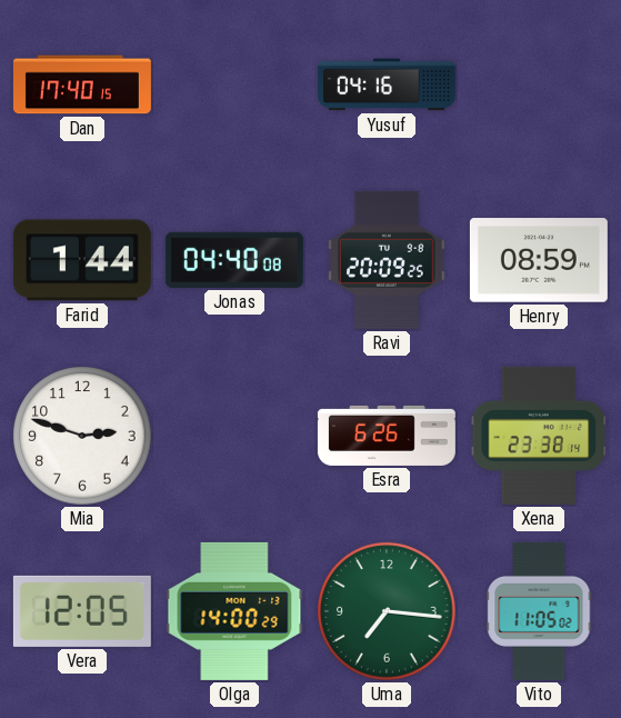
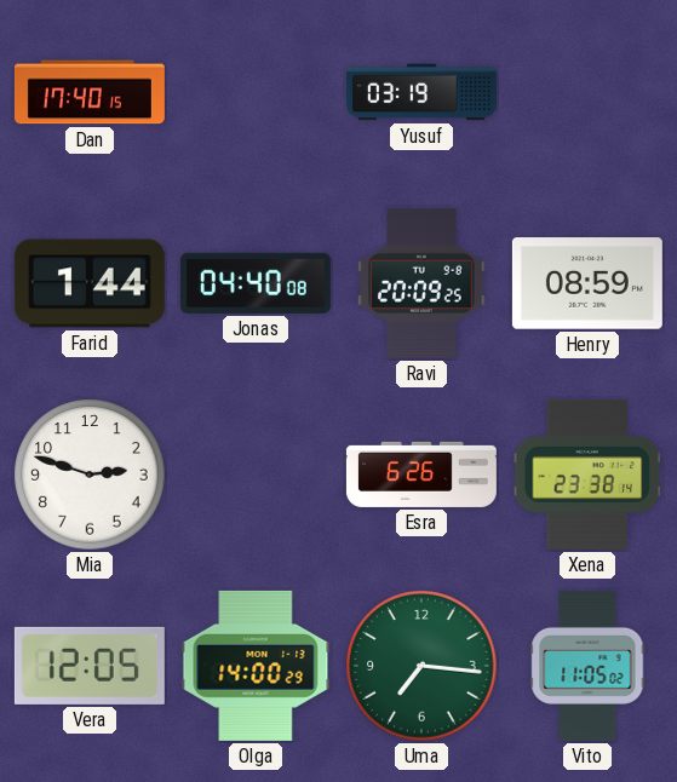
Yusuf: 04:16 -> 03:19 (421, 92)
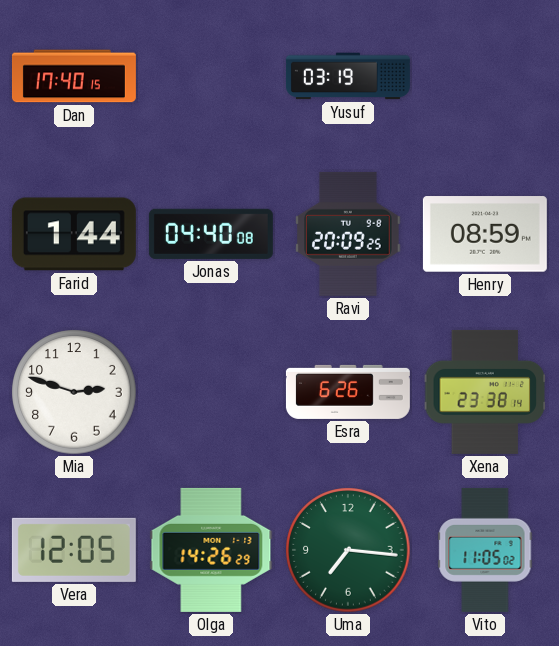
Olga: 14:00 -> 14:26 (211, 550)
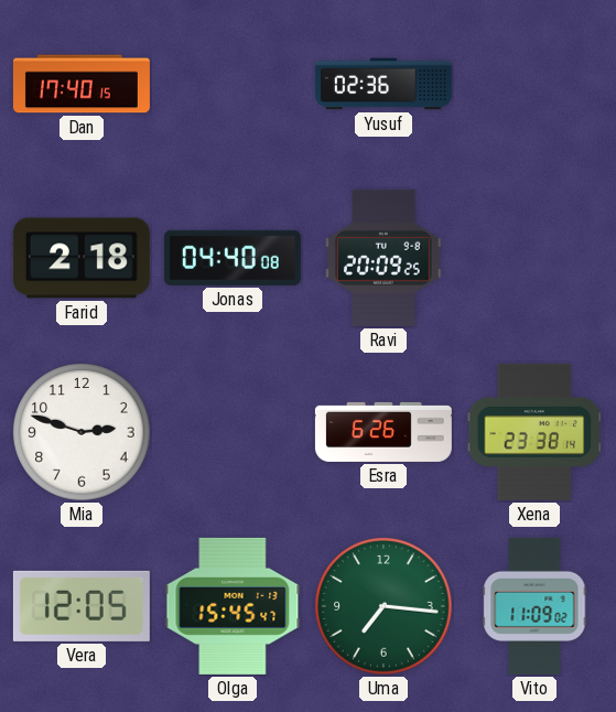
Yusuf: 03:19 -> 02:36 (383, 84)
Farid: 1:44 -> 2:18 (82, 258)
Henry: 08:59 -> none (485, 234)
Olga: 14:26 -> 15:45 (233, 606)
Vito: 11:05 -> 11:09 (534, 606)
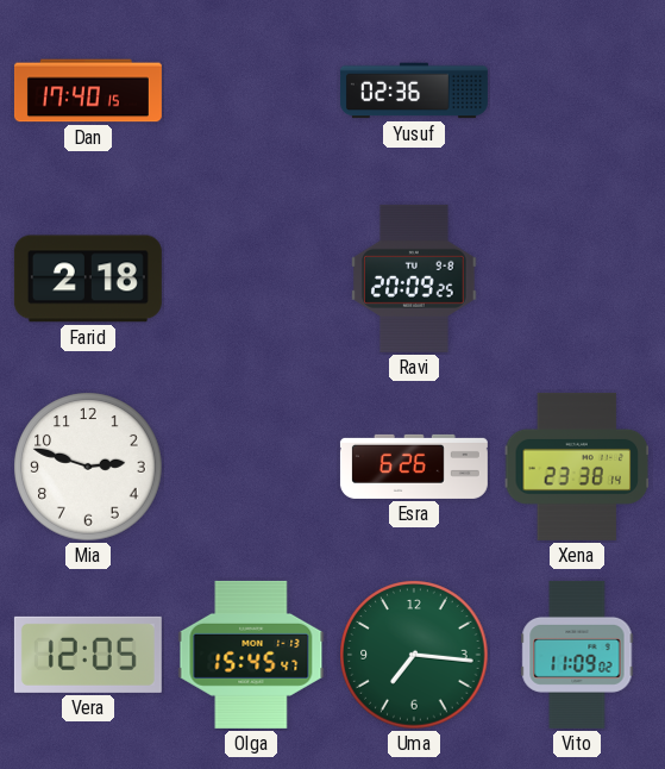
Jonas: 04:40 -> none (233, 258)
